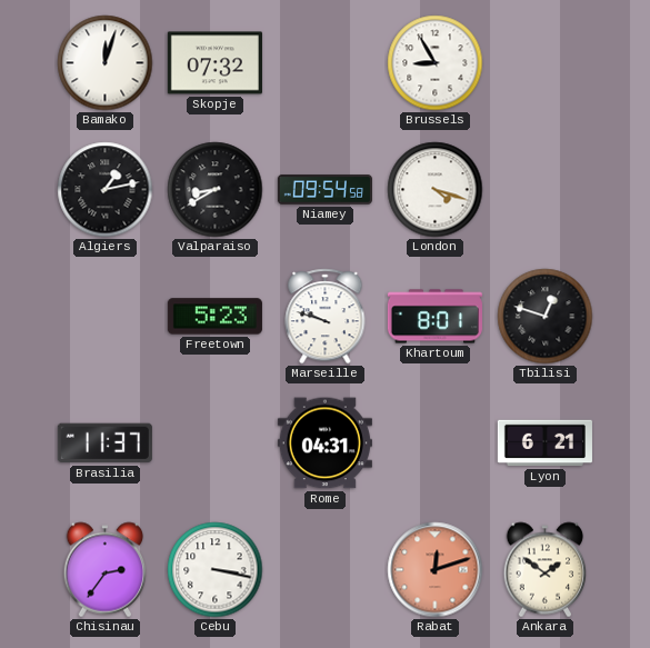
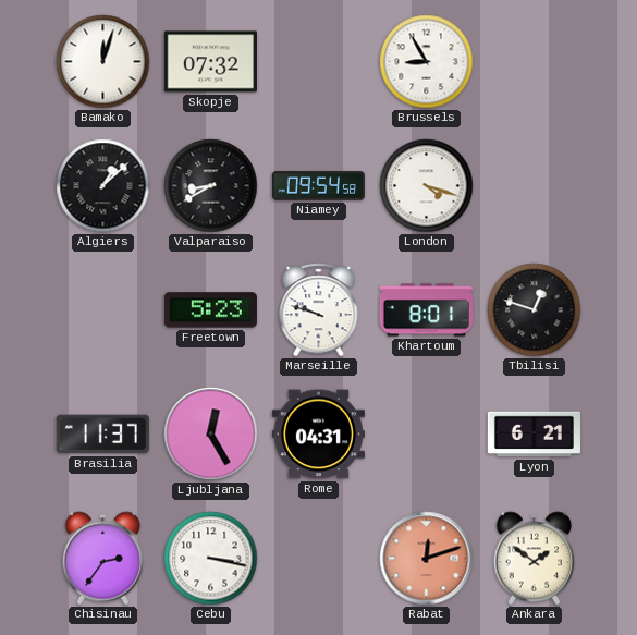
Algiers: 1:13 -> 1:08 (103, 186)
Ljubljana: none -> 12:25 (211, 435)
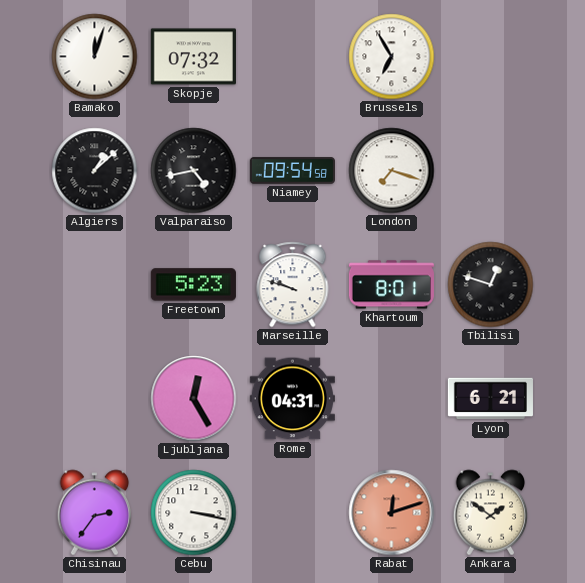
Brussels: 8:55 -> 6:55 (392, 57)
Valparaiso: 8:40 -> 4:43 (194, 171)
London: 4:18 -> 7:18 (392, 171)
Brasilia: 11:37 -> none (102, 435)
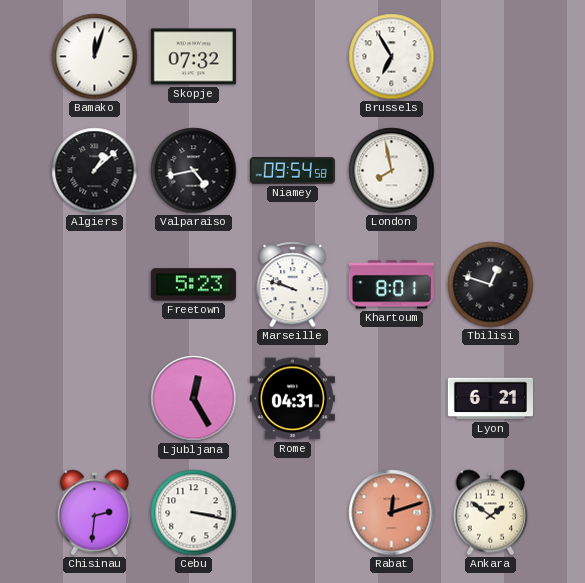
London: 7:18 -> 7:58 (392, 171)
Chisinau: 2:36 -> 2:31 (95, 513)
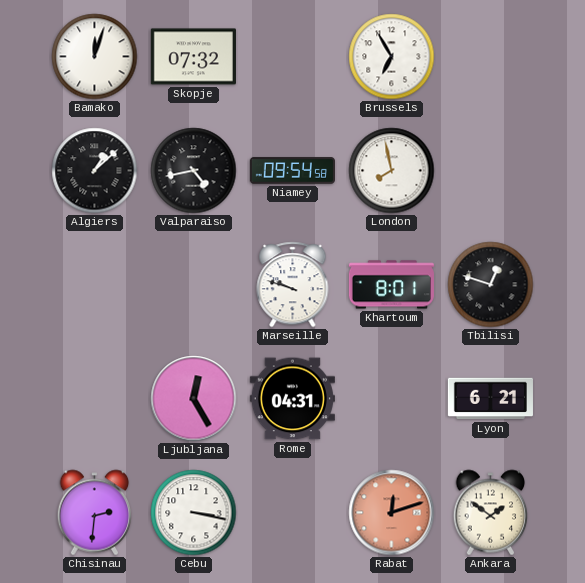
Freetown: 5:23 -> none (193, 285)
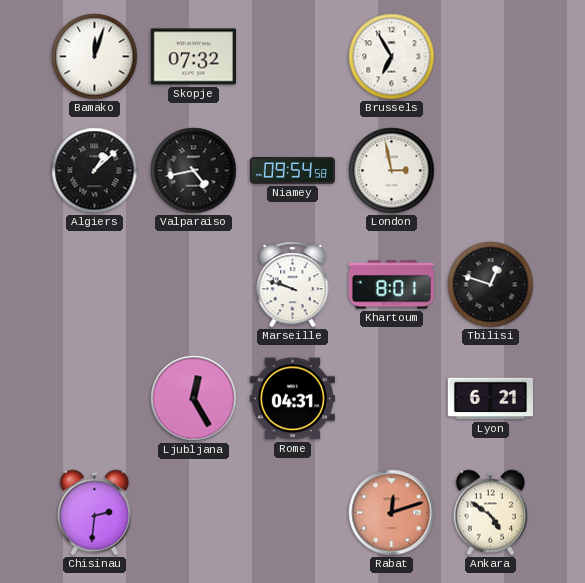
London: 7:58 -> 2:58 (392, 171)
Cebu: 3:17 -> none (194, 513)
Ankara: 1:51 -> 4:51 (491, 513)
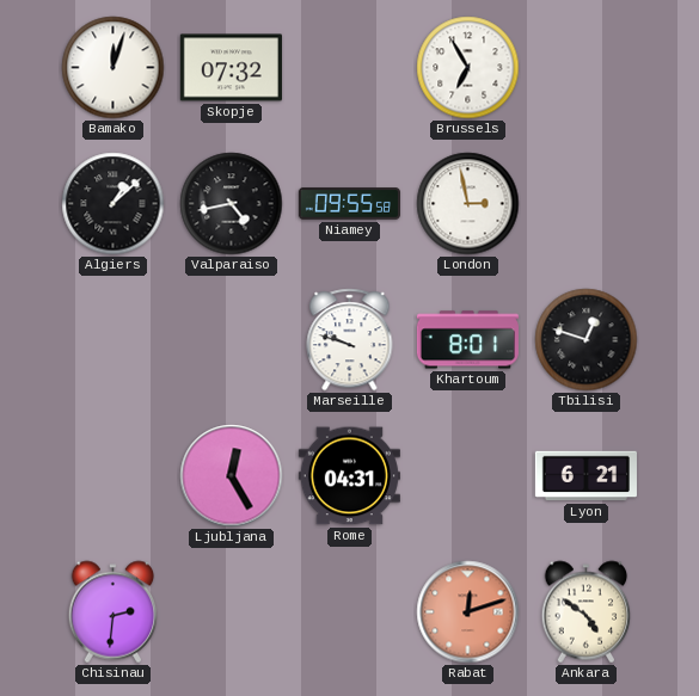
Niamey: 09:54 -> 09:55 (349, 204)
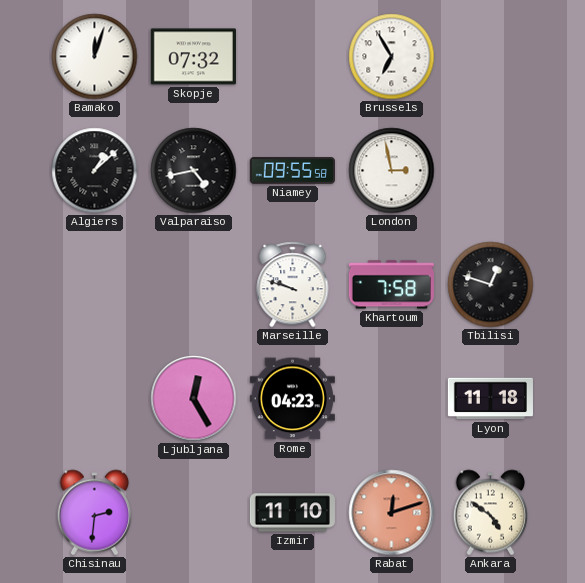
Khartoum: 8:01 -> 7:58 (391, 285)
Rome: 04:31 -> 04:23 (292, 399)
Lyon: 6:21 -> 11:18 (490, 399)
Izmir: none -> 11:10 (292, 513)
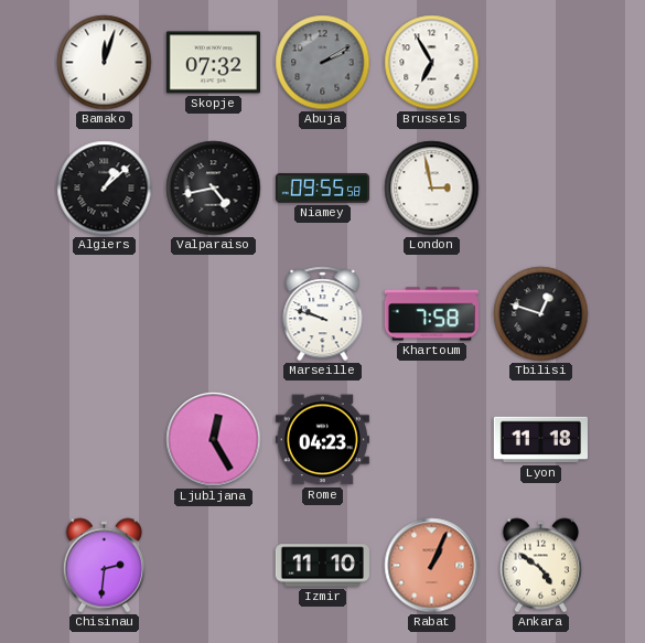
Abuja: none -> 2:10 (323, 63)
Rabat: 12:12 -> 1:04 (432, 566)
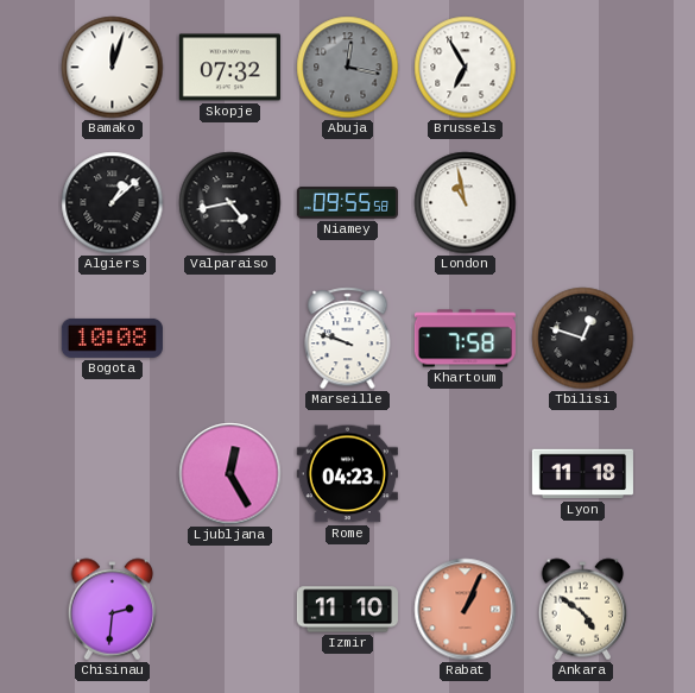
Abuja: 2:10 -> 12:17 (348, 68)
London: 2:58 -> 10:58 (466, 203)
Bogota: none -> 10:08 (112, 338)
